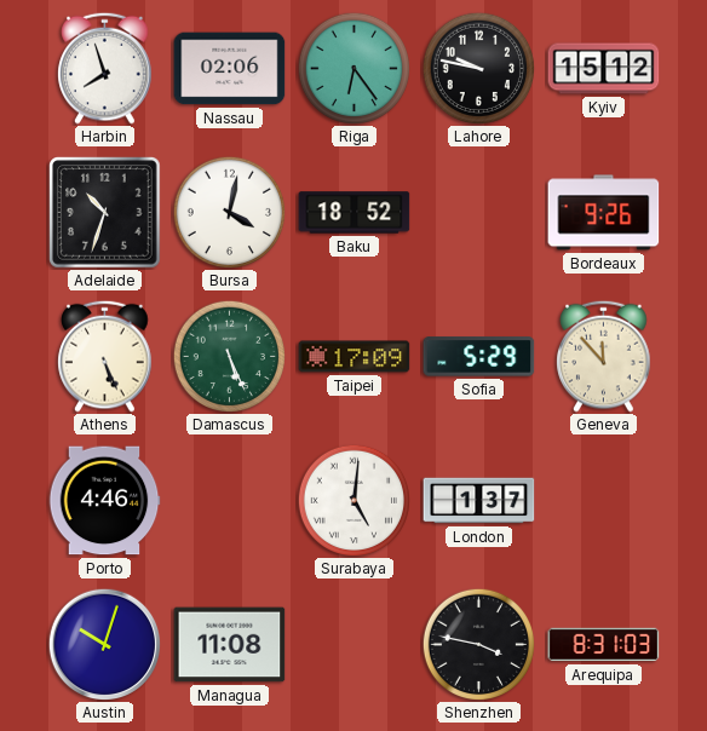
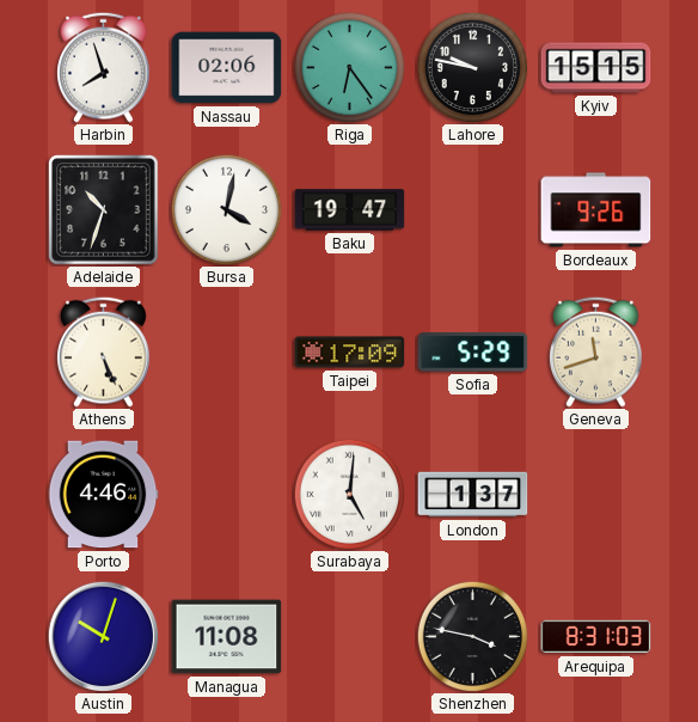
Kyiv: 15:12 -> 15:15 (596, 68)
Baku: 18:52 -> 19:47 (350, 210)
Damascus: 5:26 -> none (229, 356)
Geneva: 11:53 -> 11:42 (596, 351)
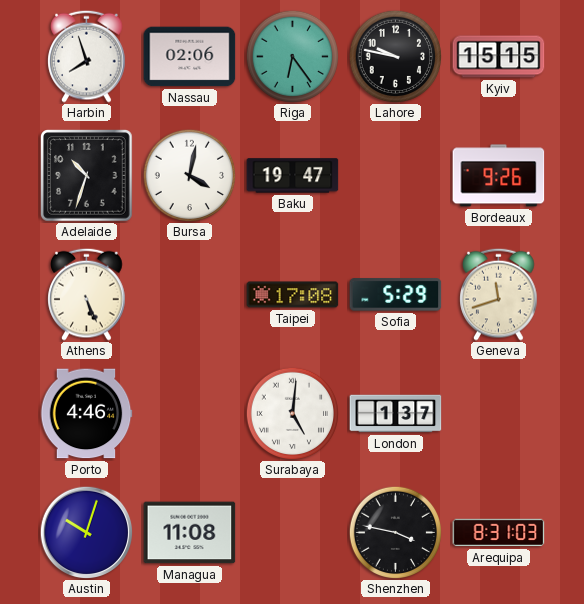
Taipei: 17:09 -> 17:08 (293, 295)
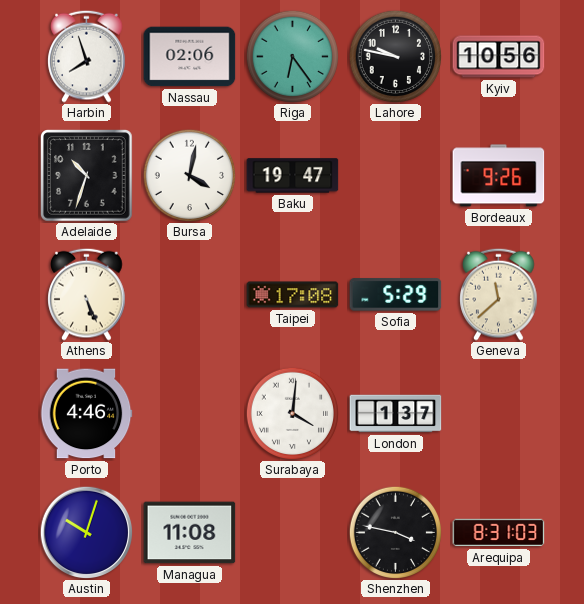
Kyiv: 15:15 -> 10:56 (499, 57)
Geneva: 11:42 -> 11:38 (499, 294)
Surabaya: 5:01 -> 4:01 (292, 413)
